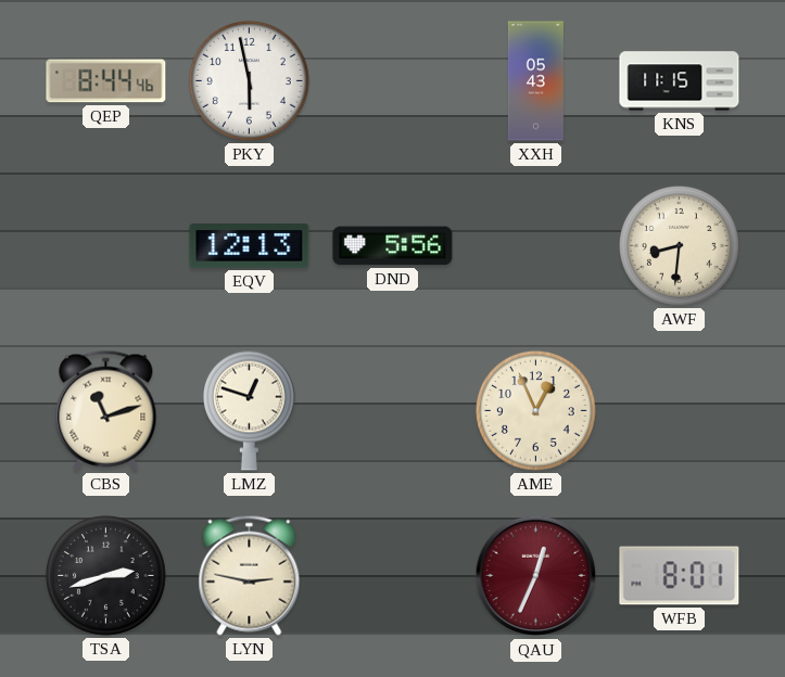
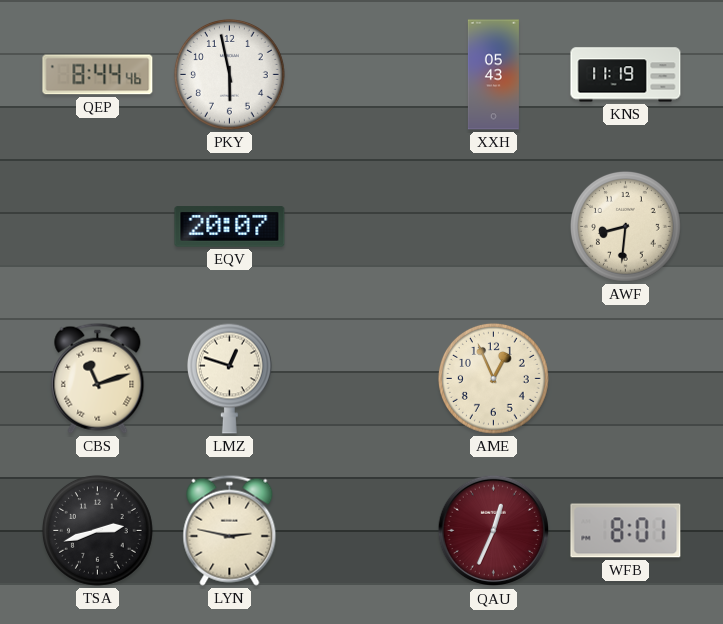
KNS: 11:15 -> 11:19 (626, 75)
EQV: 12:13 -> 20:07 (230, 227)
DND: 5:56 -> none (393, 246)
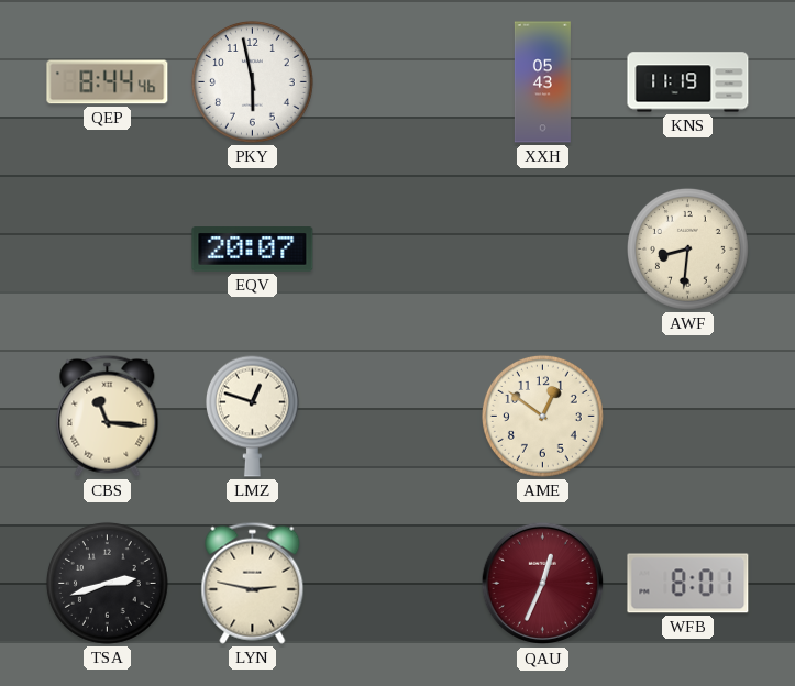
CBS: 11:12 -> 11:16 (108, 416)
AME: 12:56 -> 12:51 (542, 416)
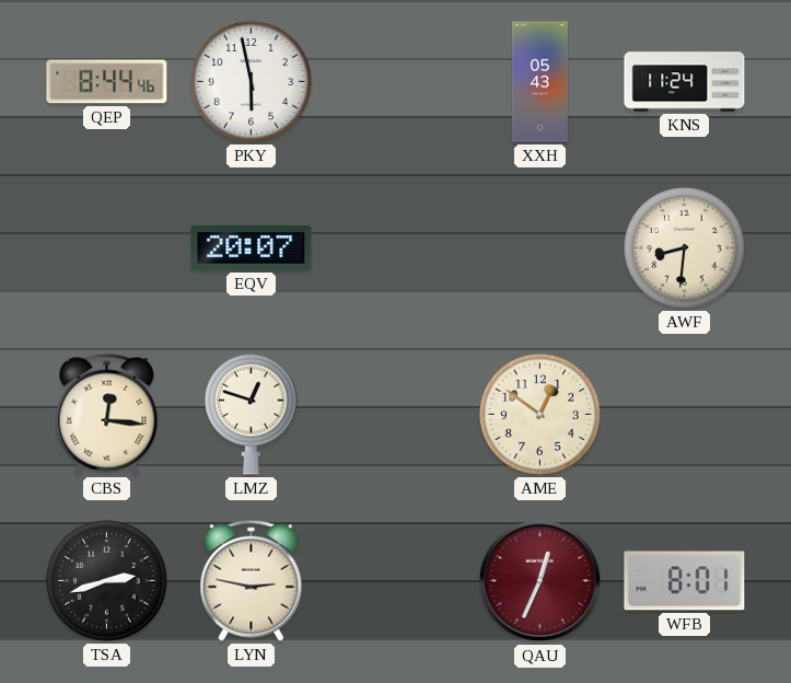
KNS: 11:19 -> 11:24 (685, 82)
CBS: 11:16 -> 12:16 (107, 414)
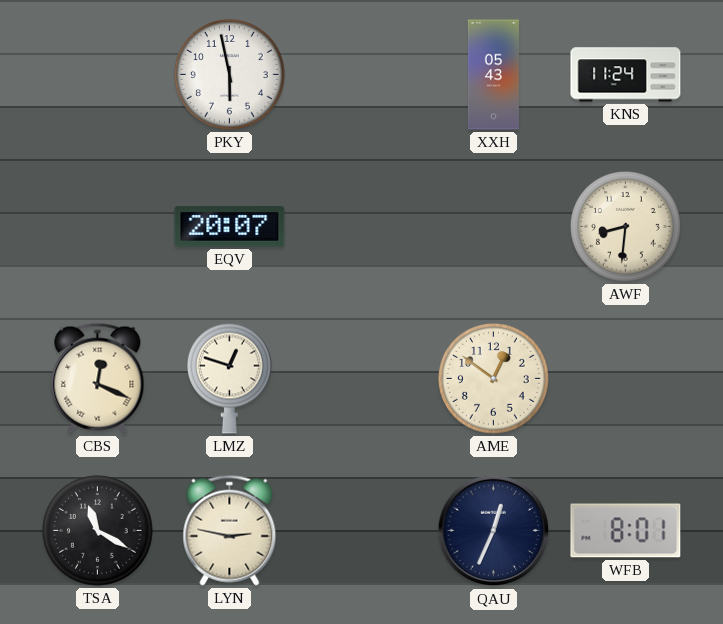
QEP: 8:44 -> none (107, 82)
CBS: 12:16 -> 12:19 (98, 378)
TSA: 2:42 -> 11:20 (97, 530)
QAU dial: burgundy -> navy (494, 531)
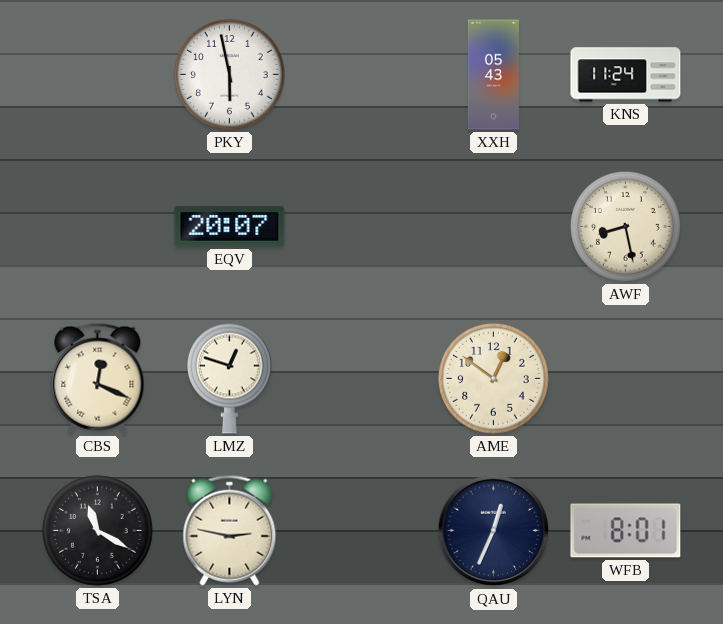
AWF: 8:31 -> 8:28 (625, 226)
